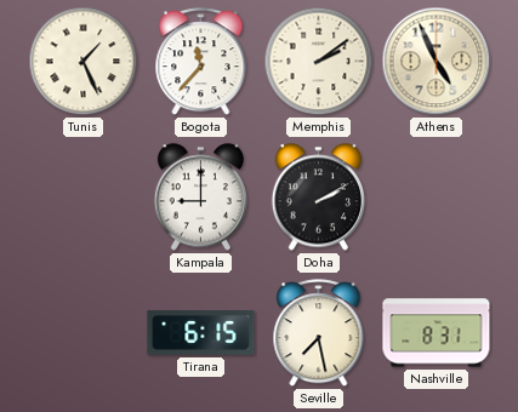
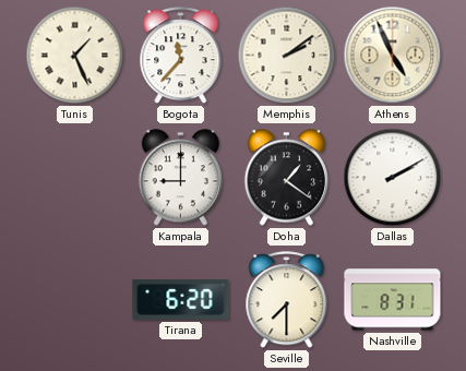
Doha: 2:10 -> 1:21 (286, 178)
Dallas: none -> 2:10 (393, 178)
Tirana: 6:15 -> 6:20 (181, 300)
Seville: 7:28 -> 7:30 (287, 300)
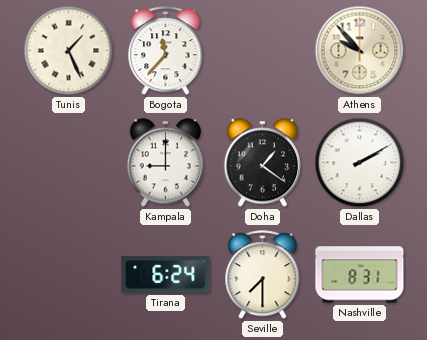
Memphis: 2:09 -> none (287, 56)
Athens: 4:56 -> 9:53 (360, 51)
Tirana: 6:20 -> 6:24 (166, 275)
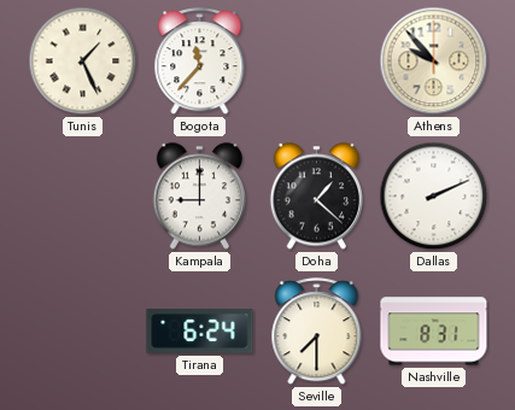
Doha: 1:21 -> 1:22 (316, 197)
Dallas: 2:10 -> 2:11 (434, 197)
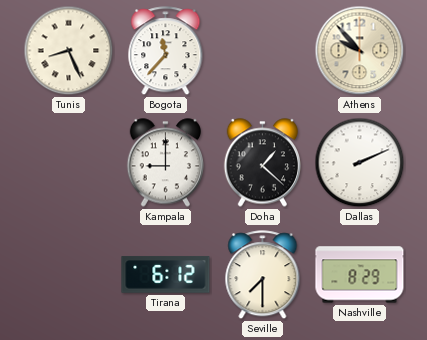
Tunis: 1:26 -> 8:26 (69, 51)
Tirana: 6:24 -> 6:12 (166, 275)
Nashville: 8:31 -> 8:29 (360, 275)
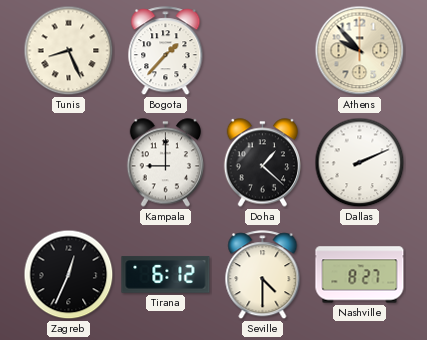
Bogota: 11:37 -> 1:37 (166, 51)
Zagreb: none -> 12:34 (69, 275)
Seville: 7:30 -> 4:30 (263, 275)
Nashville: 8:29 -> 8:27 (360, 275)
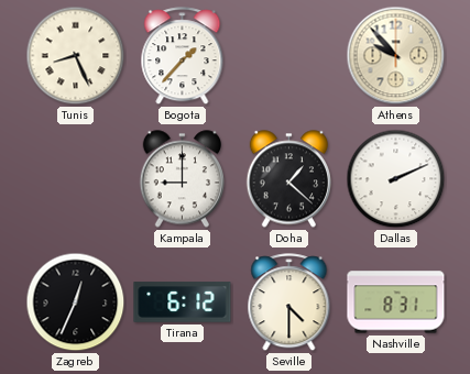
Nashville: 8:27 -> 8:31 (396, 302)
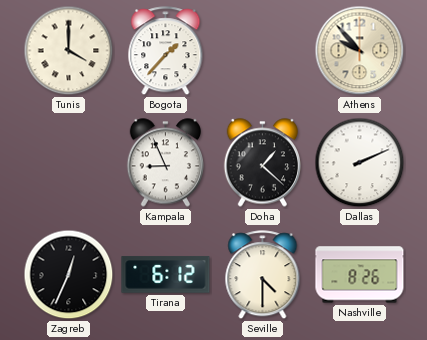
Tunis: 8:26 -> 4:00 (69, 51)
Kampala: 9:00 -> 8:56 (165, 163)
Nashville: 8:31 -> 8:26 (360, 275)
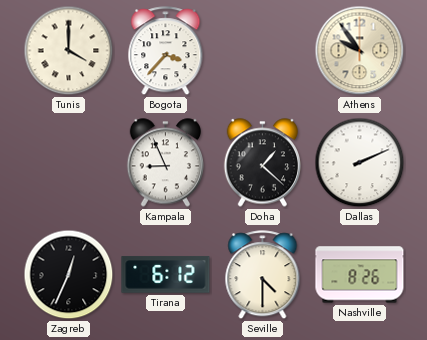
Bogota: 1:37 -> 3:37 (166, 51)
Athens: 9:53 -> 9:54 (360, 51)
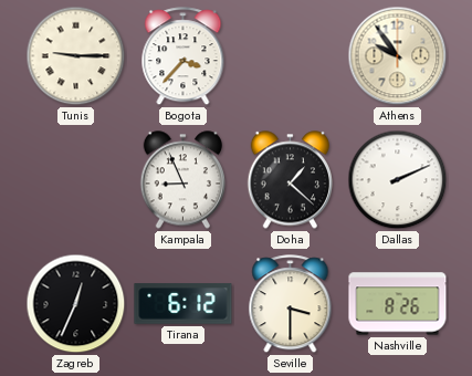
Tunis: 4:00 -> 9:15 (76, 56)
Seville: 4:30 -> 3:30 (291, 304)
